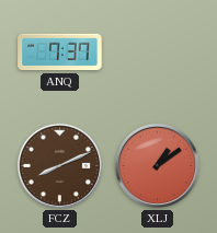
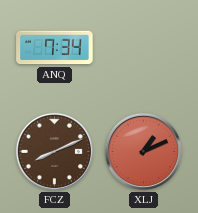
ANQ: 7:37 -> 7:34 (55, 48)
XLJ: 1:09 -> 1:11 (143, 151)
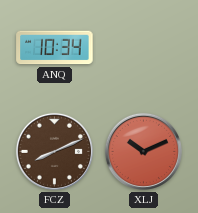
ANQ: 7:34 -> 10:34 (55, 48)
XLJ: 1:11 -> 10:11 (143, 151)
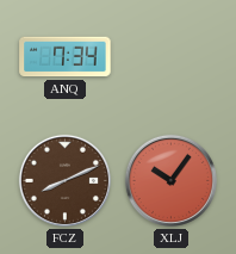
ANQ: 10:34 -> 7:34 (66, 57)
XLJ: 10:11 -> 10:06 (170, 180)
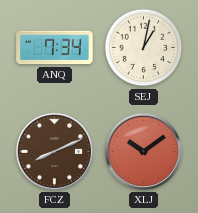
SEJ: none -> 1:02 (144, 48)
XLJ: 10:06 -> 10:09 (143, 151)
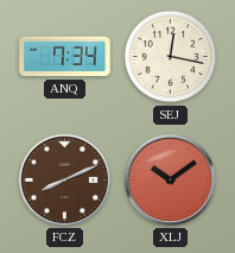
SEJ: 1:02 -> 12:17 (171, 57)
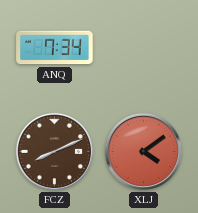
SEJ: 12:17 -> none (171, 57)
XLJ: 10:09 -> 4:09 (143, 151)
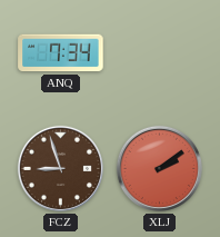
FCZ: 8:11 -> 8:57 (60, 168)
XLJ: 4:09 -> 2:09 (159, 168)
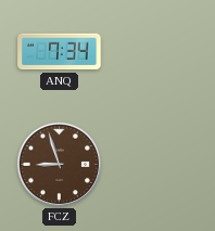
XLJ: 2:09 -> none (159, 168)
